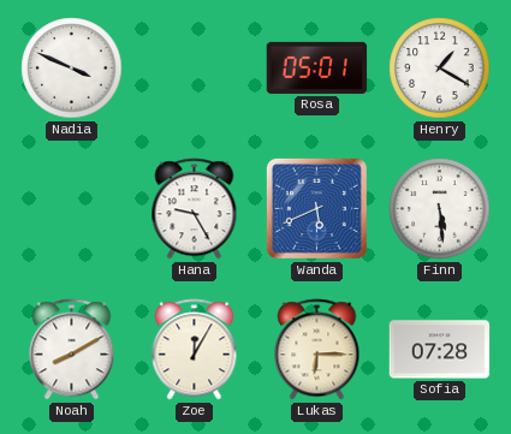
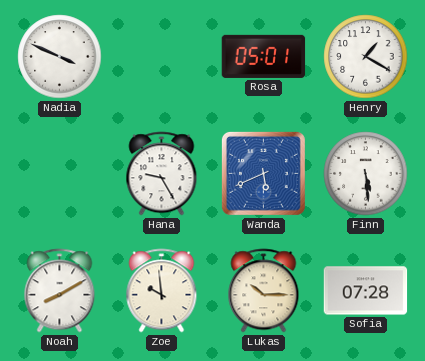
Zoe: 12:05 -> 9:59 (162, 291)
Lukas: 6:15 -> 10:15 (264, 291)
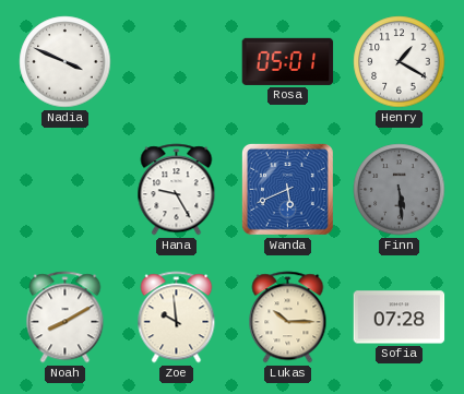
Finn dial: white -> grey (400, 190)
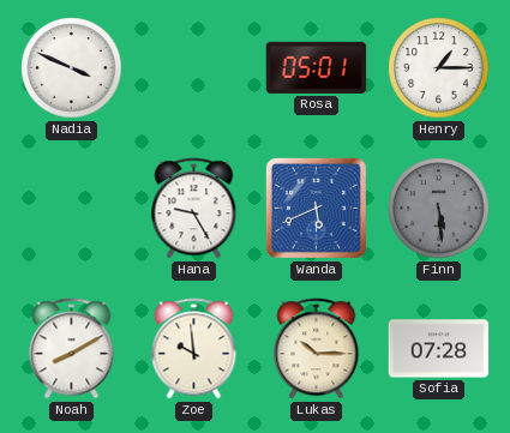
Henry: 1:20 -> 1:15 (439, 68)
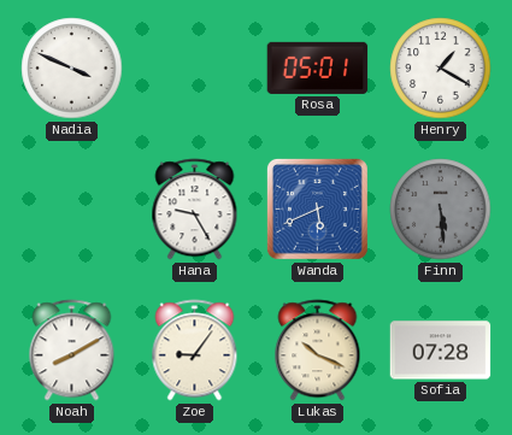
Henry: 1:15 -> 1:20 (441, 69)
Zoe: 9:59 -> 9:06 (195, 351)
Lukas: 10:15 -> 10:19 (318, 351)
